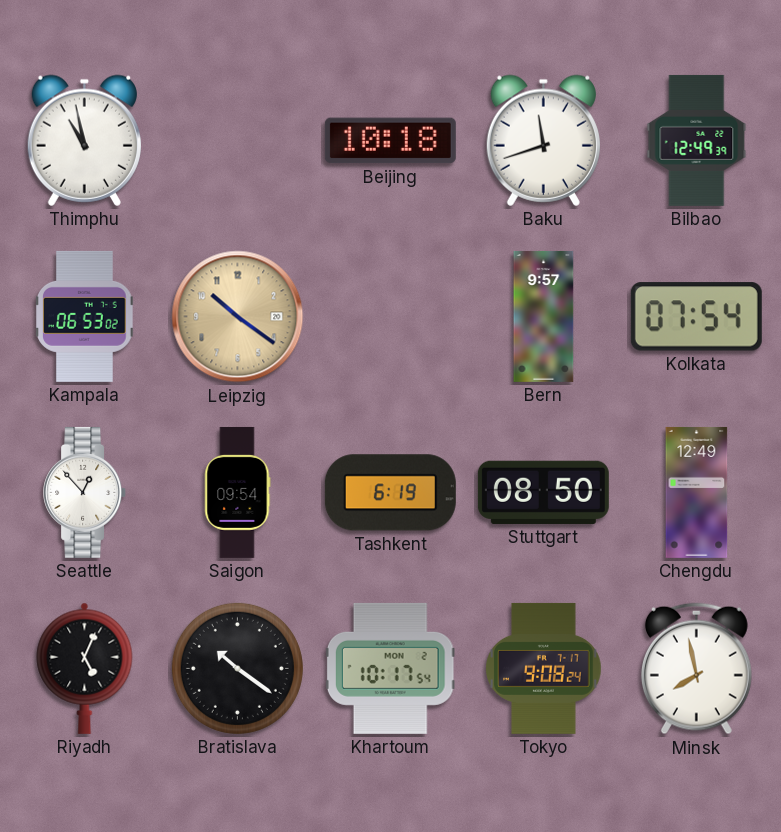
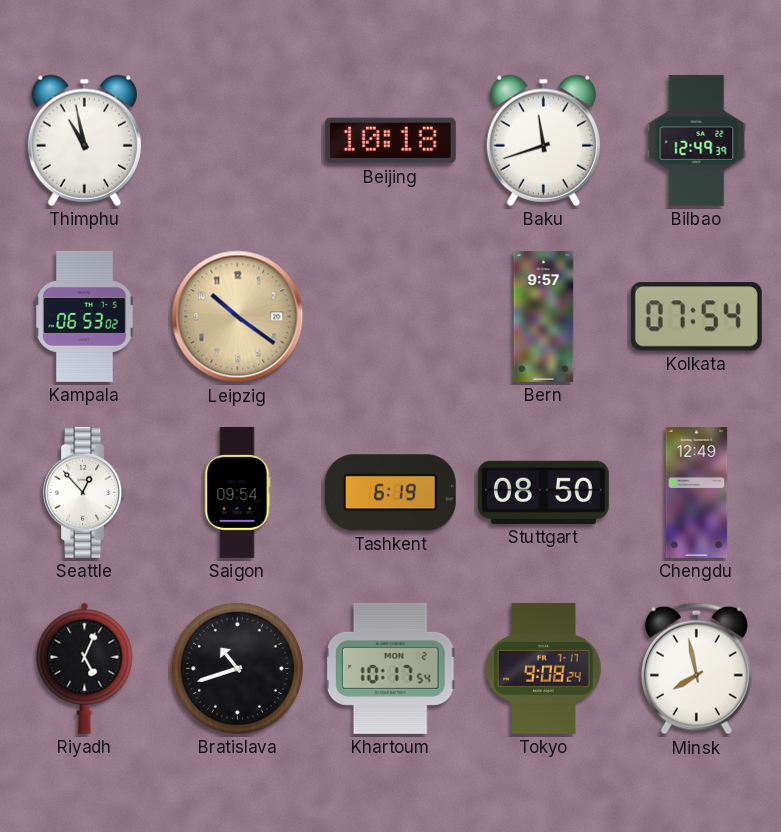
Bratislava: 10:21 -> 10:42 (237, 668)
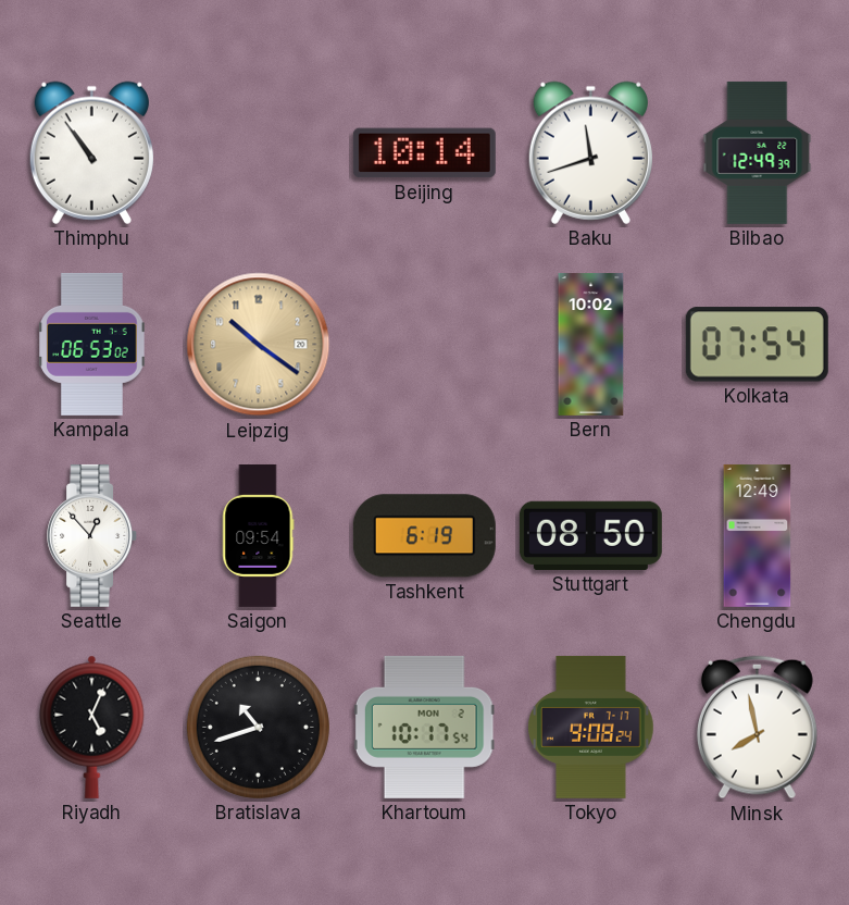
Thimphu: 10:58 -> 10:54 (91, 152)
Beijing: 10:18 -> 10:14 (424, 153)
Bern: 9:57 -> 10:02 (591, 344)
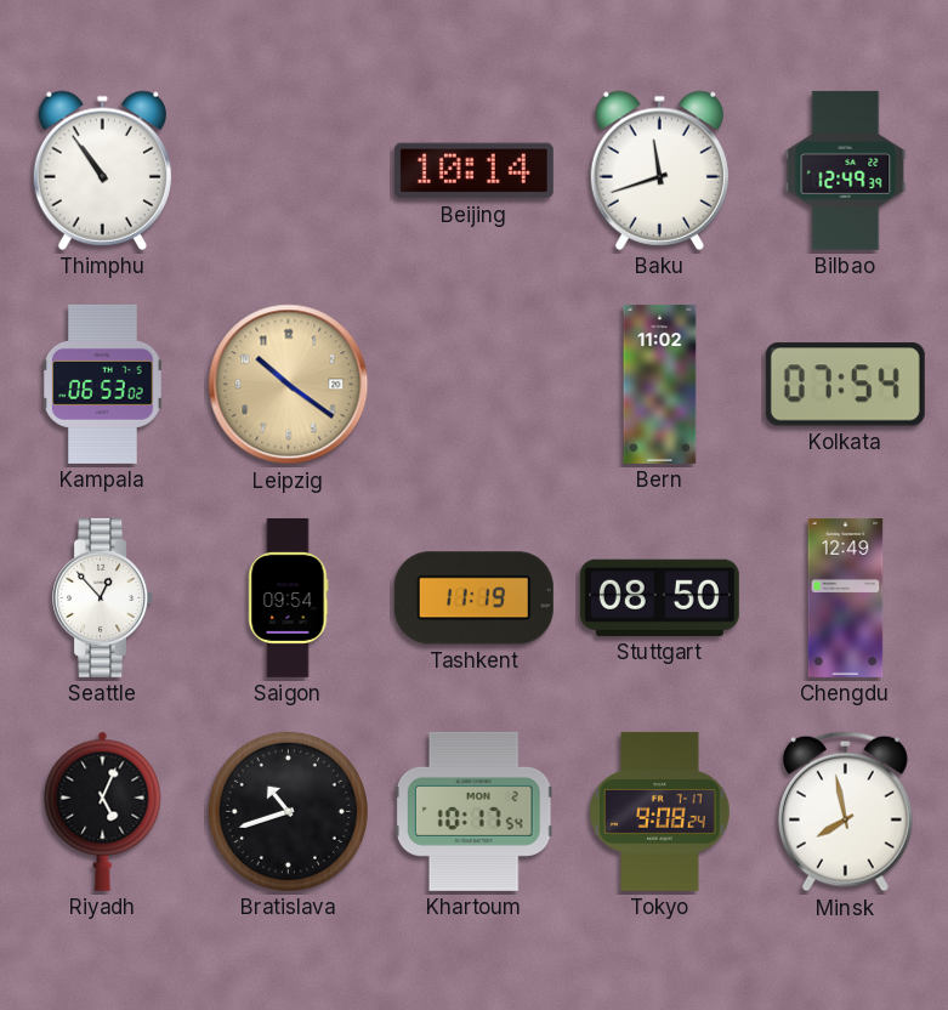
Bern: 10:02 -> 11:02 (660, 384)
Tashkent: 6:19 -> 11:19 (473, 598)
